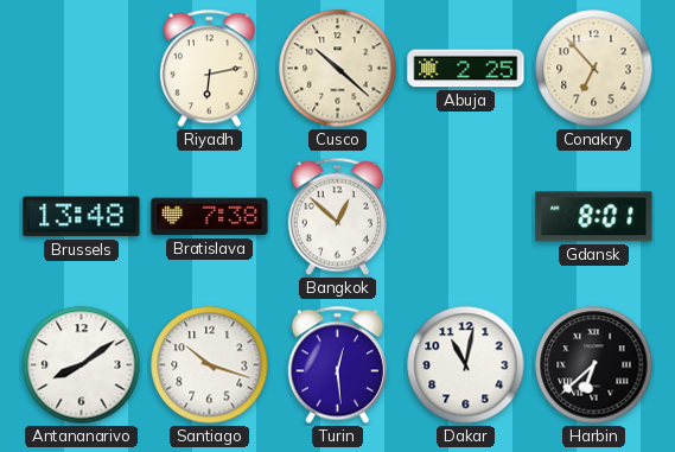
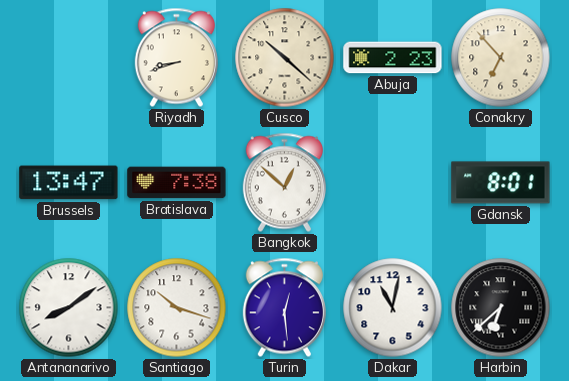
Riyadh: 6:13 -> 8:42 (176, 58)
Abuja: 2:25 -> 2:23 (393, 58)
Brussels: 13:48 -> 13:47 (69, 183)
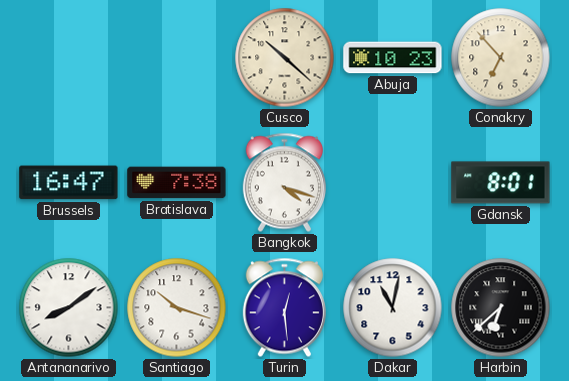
Riyadh: 8:42 -> none (176, 58)
Abuja: 2:23 -> 10:23 (393, 58)
Brussels: 13:47 -> 16:47 (69, 183)
Bangkok: 12:52 -> 4:18 (284, 183)
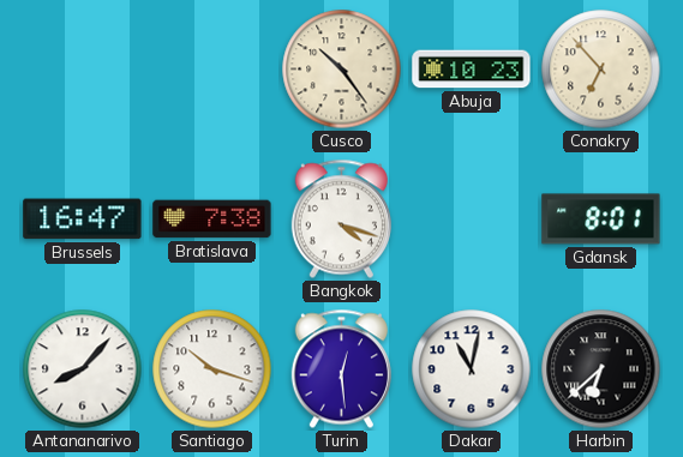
Cusco: 10:22 -> 10:24 (342, 70)
Antananarivo: 8:09 -> 8:07 (83, 369)
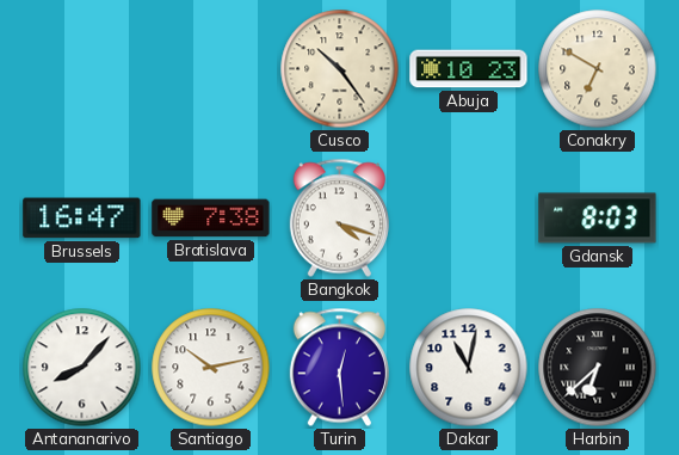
Conakry: 6:53 -> 6:50 (598, 69)
Gdansk: 8:01 -> 8:03 (598, 219)
Santiago: 10:18 -> 10:13 (211, 368)
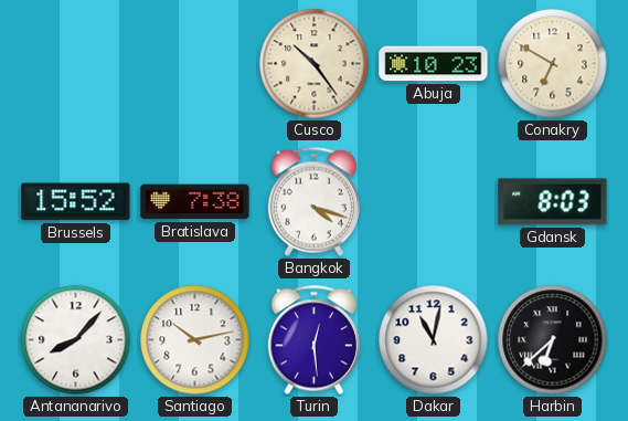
Brussels: 16:47 -> 15:52 (76, 202)
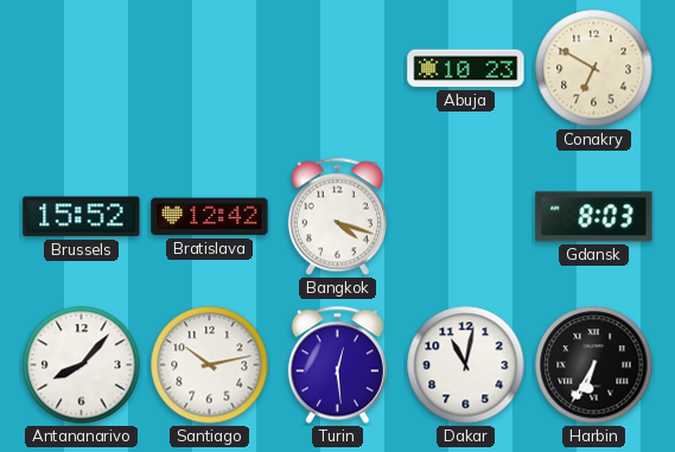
Cusco: 10:24 -> none (315, 64)
Bratislava: 7:38 -> 12:42 (210, 217)
Harbin: 6:38 -> 6:35 (594, 365)
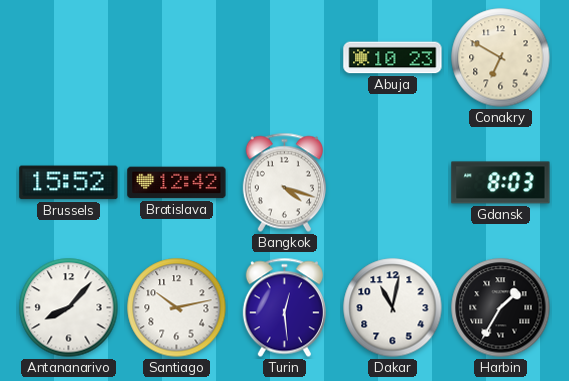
Harbin: 6:35 -> 1:35 (501, 308)
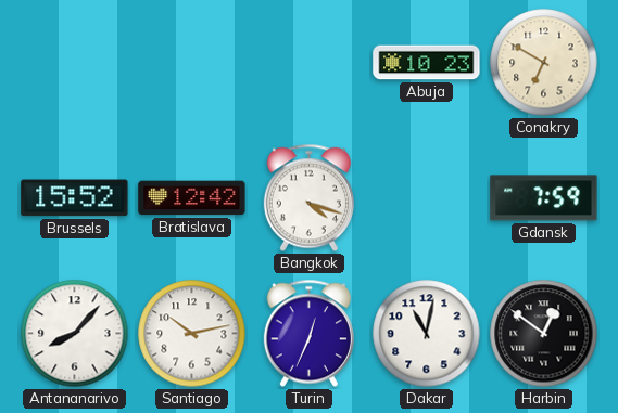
Gdansk: 8:03 -> 7:59 (544, 198)
Turin: 12:29 -> 12:34 (308, 334)
Harbin: 1:35 -> 12:51 (544, 334)
